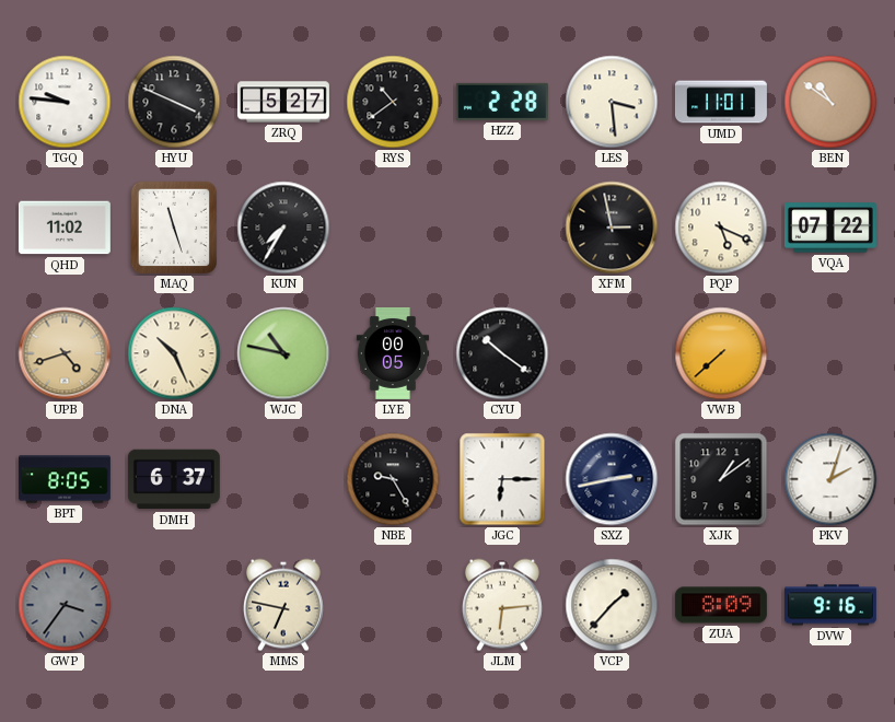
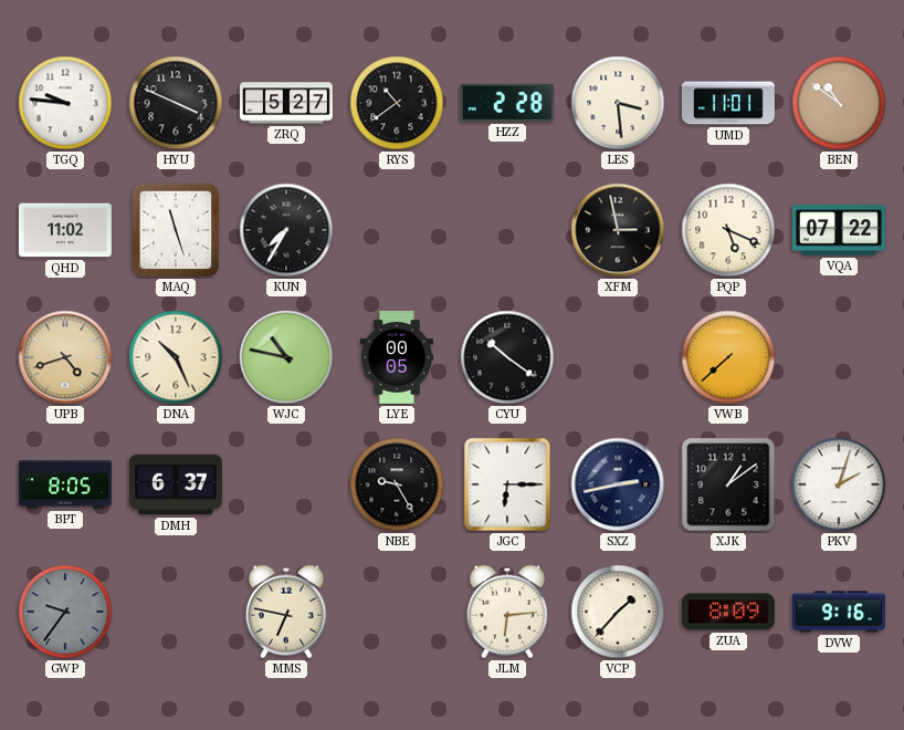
GWP: 3:36 -> 9:36 (65, 612)
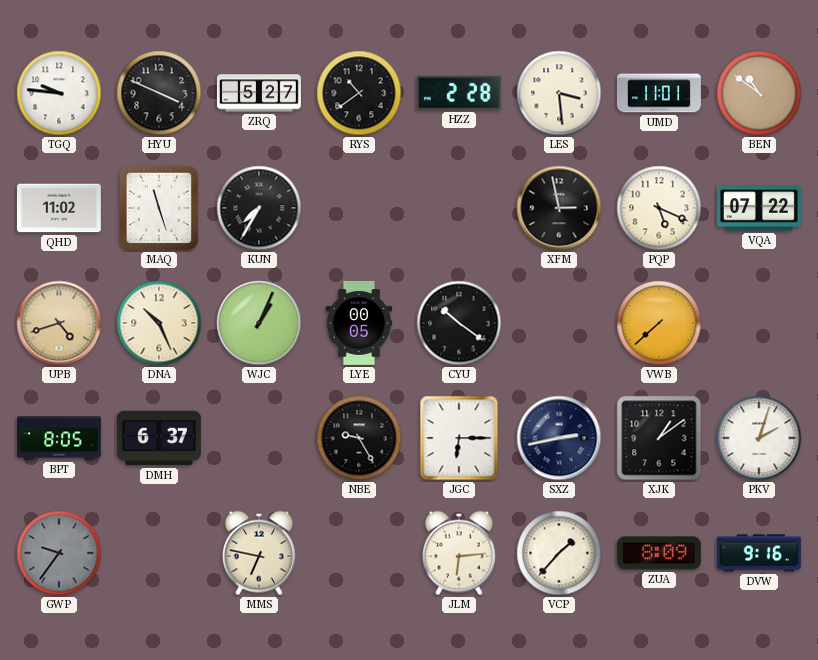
WJC: 10:47 -> 1:04 (259, 323)
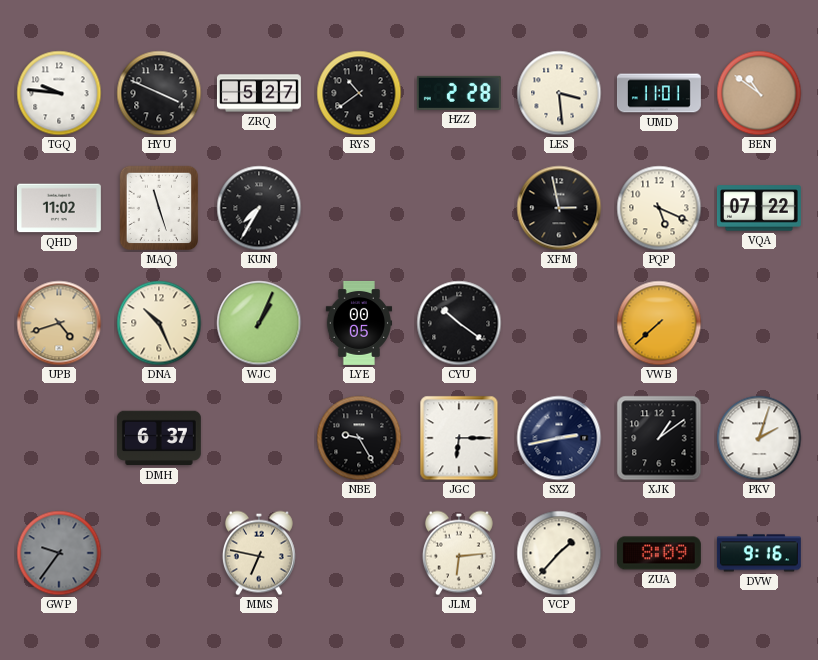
BPT: 8:05 -> none (59, 438)
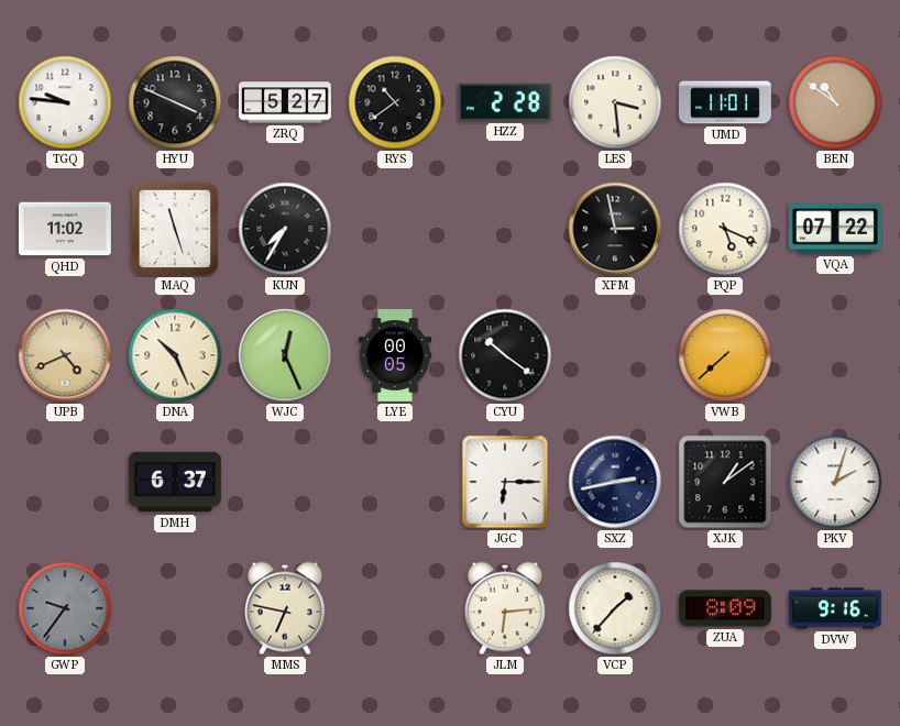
UPB: 4:42 -> 4:41 (65, 355)
WJC: 1:04 -> 12:26 (285, 355)
NBE: 9:25 -> none (359, 438)
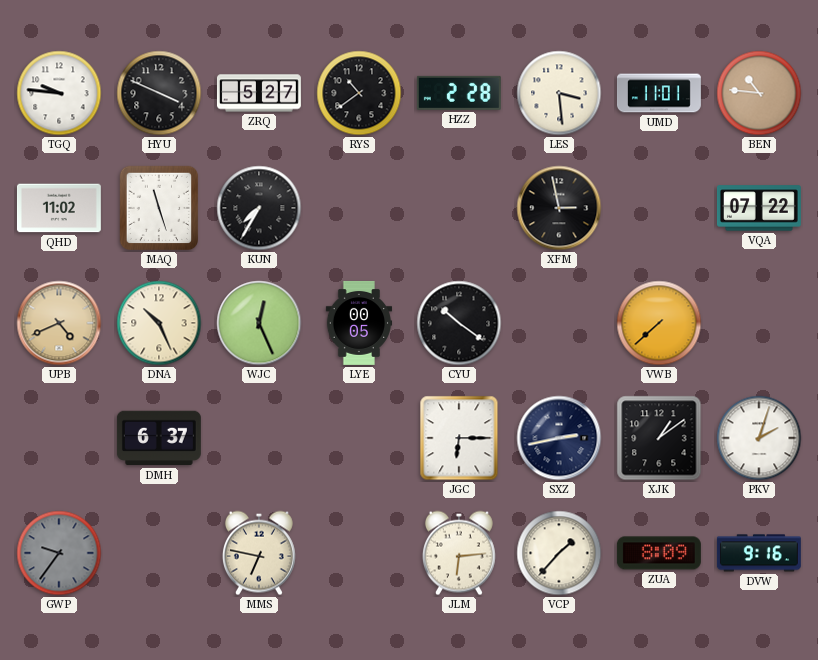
BEN: 10:51 -> 10:46 (759, 93)
PQP: 5:19 -> none (725, 229)
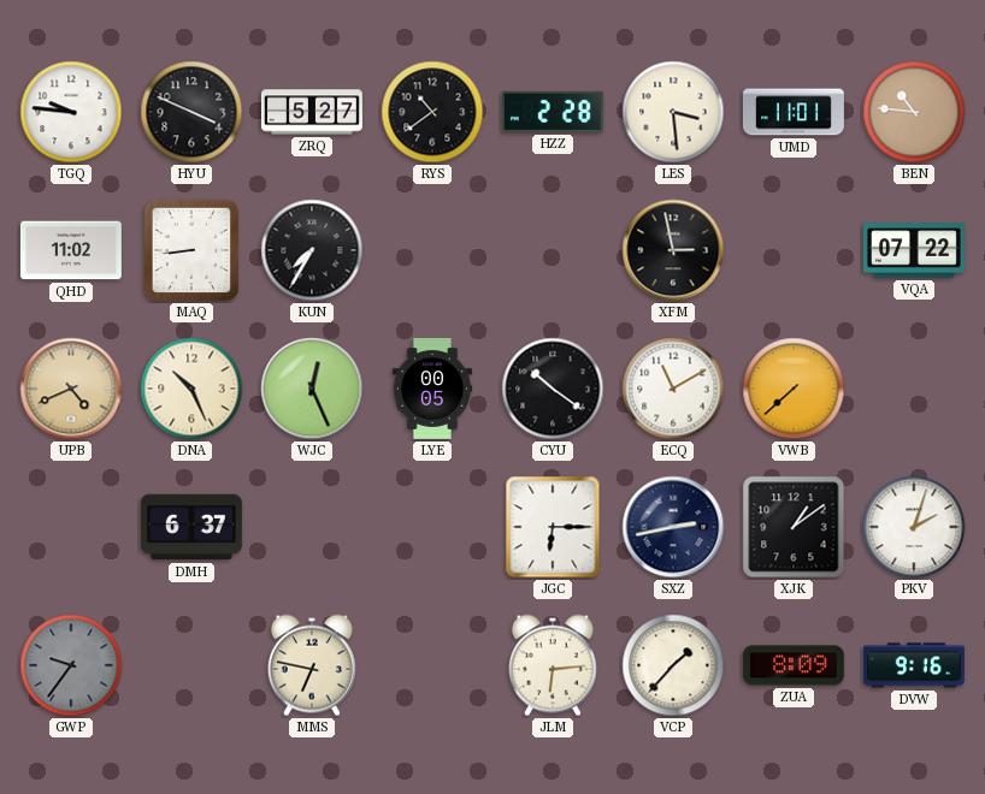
MAQ: 11:27 -> 8:44 (190, 250)
ECQ: none -> 11:10 (673, 389)
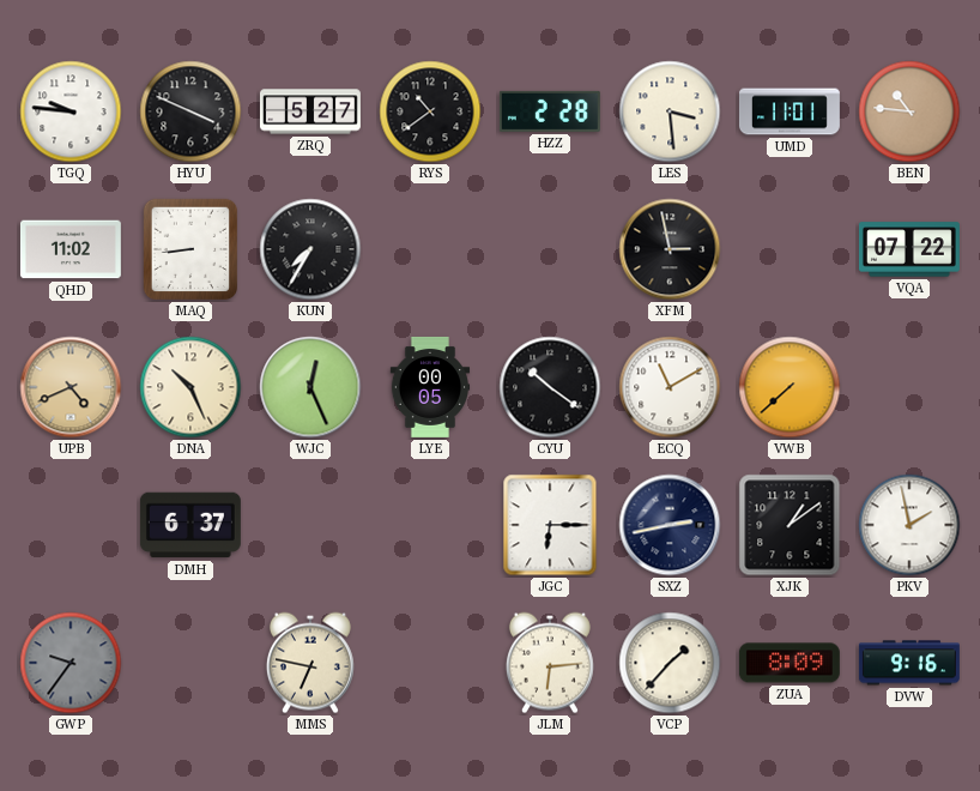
PKV: 2:03 -> 1:58 (909, 525)
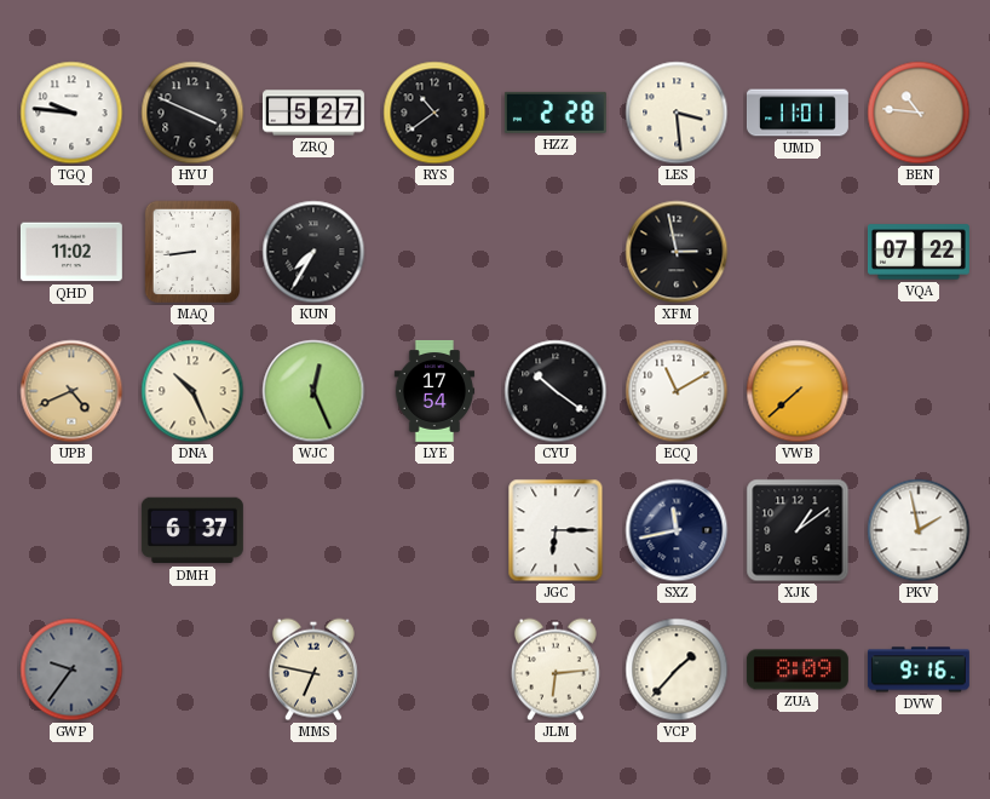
LYE: 00:05 -> 17:54 (434, 391)
SXZ: 2:43 -> 11:43 (677, 530)
